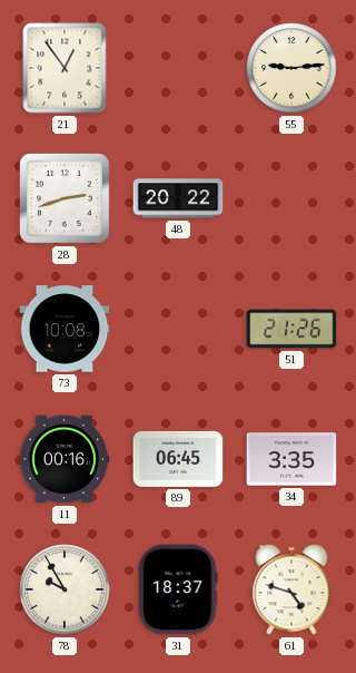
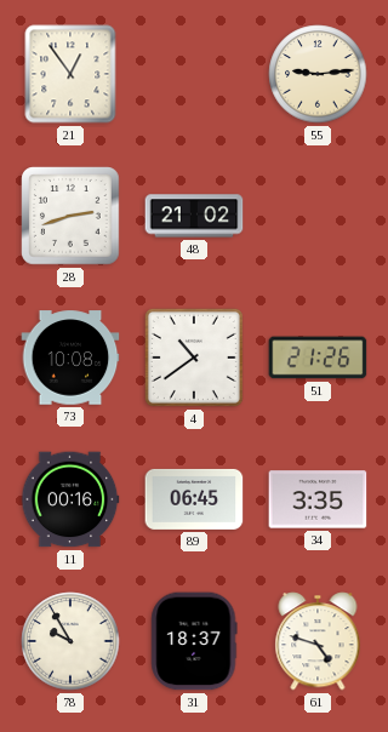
48: 20:22 -> 21:02 (194, 216)
4: none -> 10:39 (194, 358)
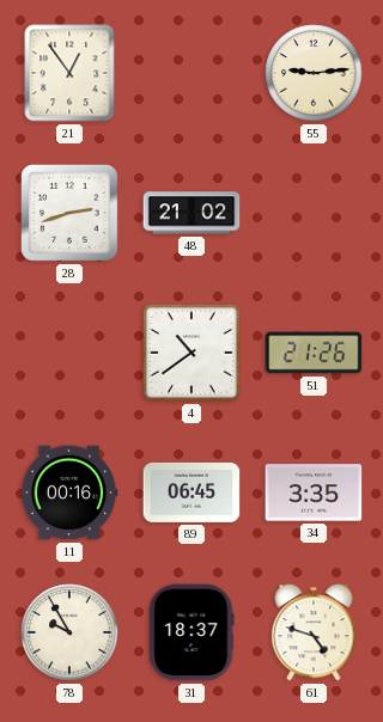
73: 10:08 -> none (70, 358)
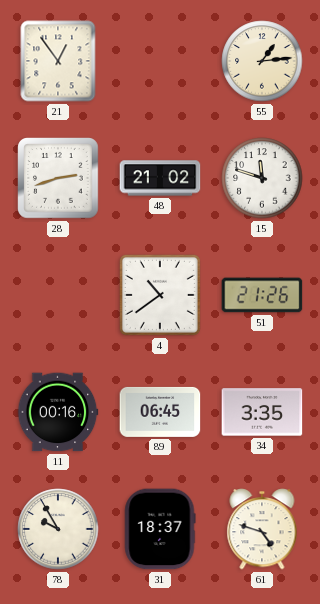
55: 9:14 -> 1:14 (262, 61)
15: none -> 11:48 (262, 178)
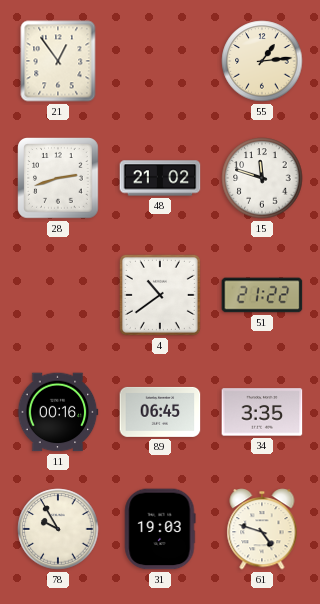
51: 21:26 -> 21:22 (262, 295)
31: 18:37 -> 19:03 (160, 529)
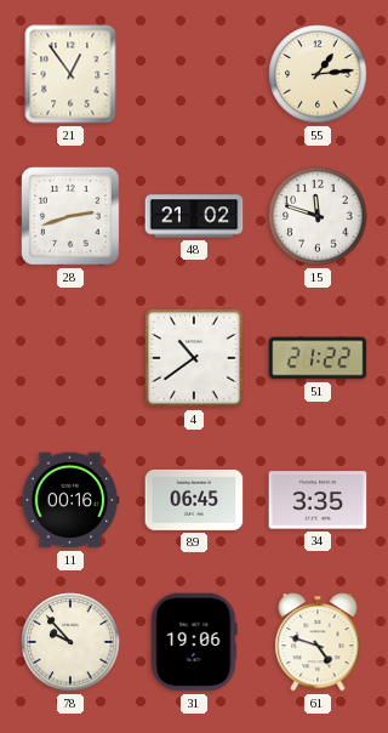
78: 9:55 -> 9:53 (70, 642)
31: 19:03 -> 19:06 (194, 642)
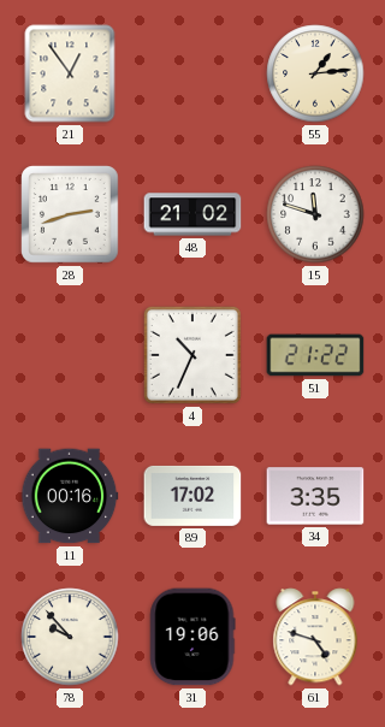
4: 10:39 -> 10:34 (192, 355)
89: 06:45 -> 17:02 (192, 496)
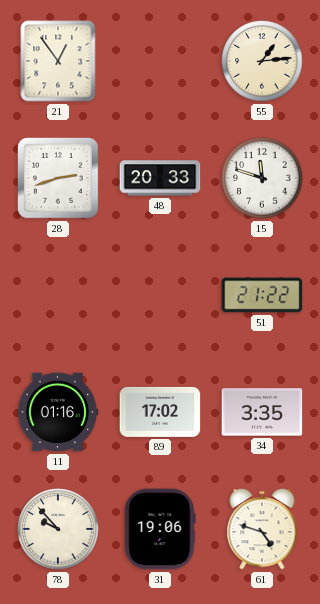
48: 21:02 -> 20:33 (160, 178)
4: 10:34 -> none (192, 355)
11: 00:16 -> 01:16 (58, 412)
